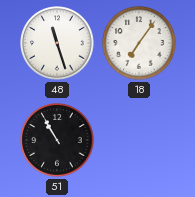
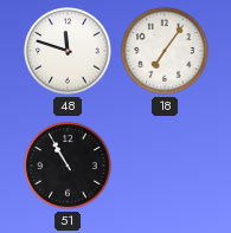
48: 11:27 -> 11:48 (68, 51)
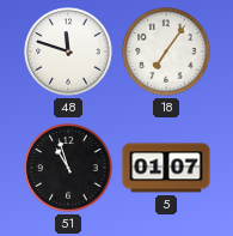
51: 10:55 -> 10:57 (68, 168)
5: none -> 01:07 (166, 168)
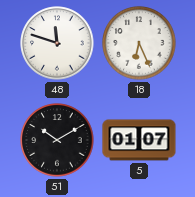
18: 7:06 -> 6:26 (139, 43)
51: 10:57 -> 10:10 (57, 140)
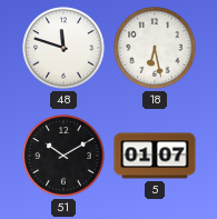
18: 6:26 -> 6:28 (155, 48)
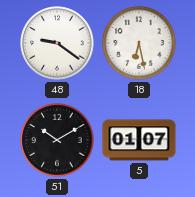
48: 11:48 -> 9:21 (57, 43)
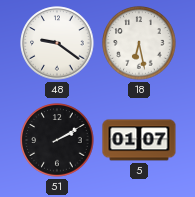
51: 10:10 -> 2:10 (57, 140)
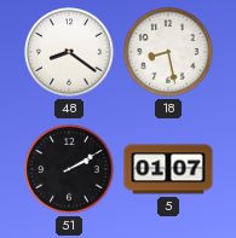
48: 9:21 -> 8:21 (69, 52)
18: 6:28 -> 8:28 (168, 52)
